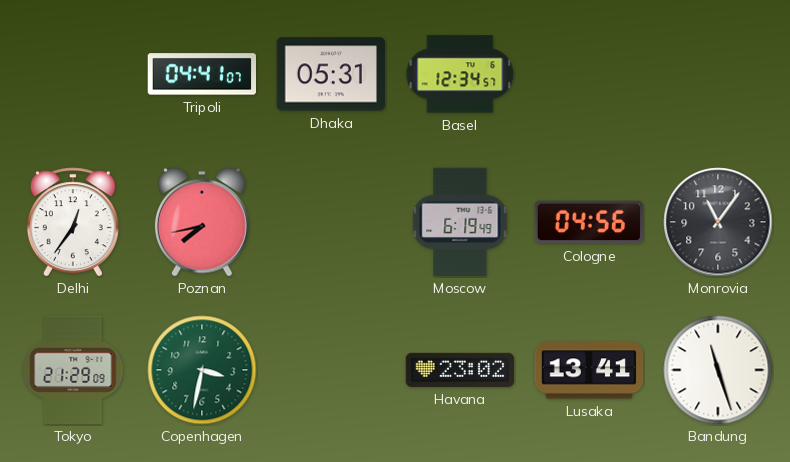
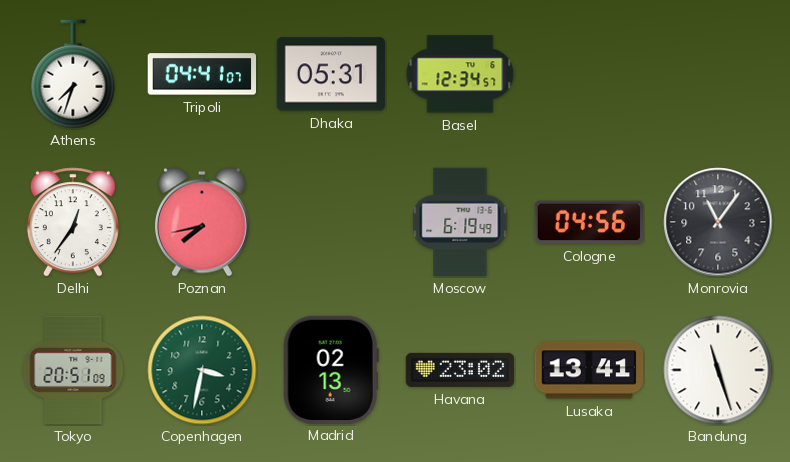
Athens: none -> 7:33 (73, 74)
Tokyo: 21:29 -> 20:51 (73, 370)
Madrid: none -> 02:13 (331, 369)
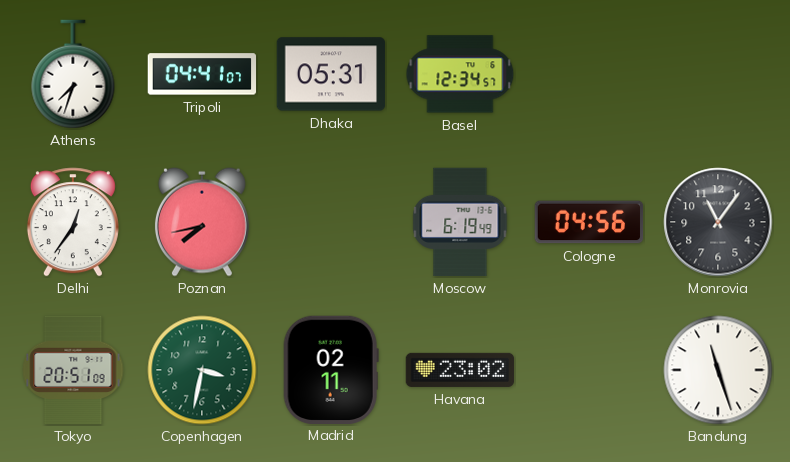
Madrid: 02:13 -> 02:11 (331, 369)
Lusaka: 13:41 -> none (589, 370)
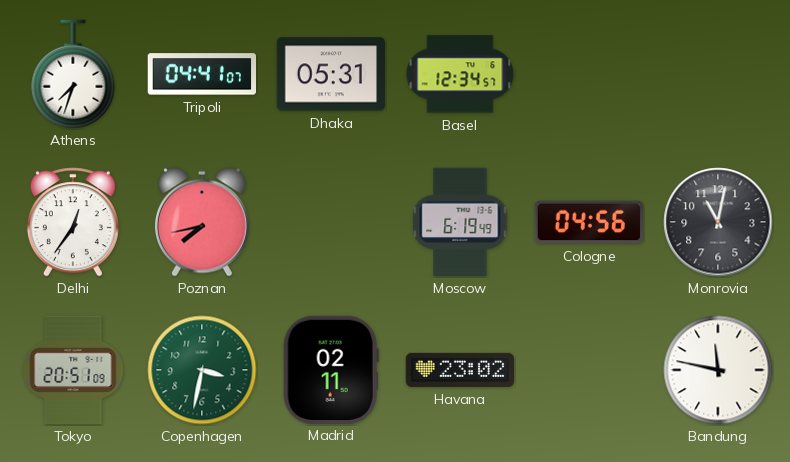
Monrovia: 11:06 -> 11:02 (718, 222)
Bandung: 11:27 -> 11:47 (718, 370)
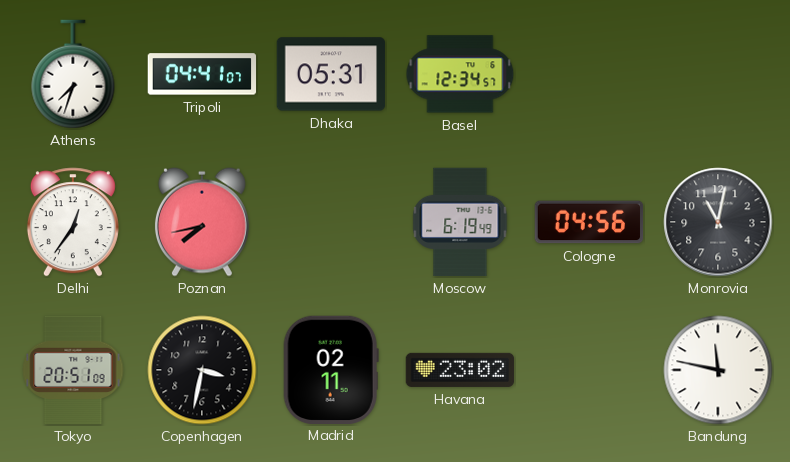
Copenhagen dial: green -> black (202, 370)
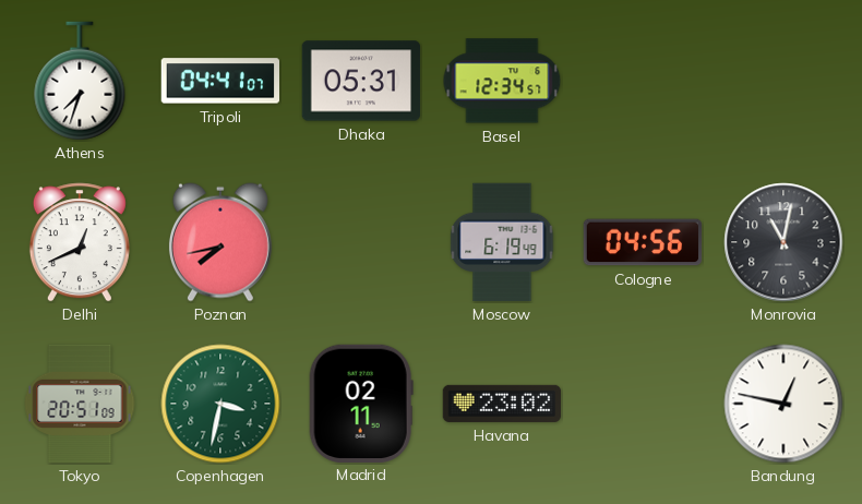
Delhi: 12:36 -> 12:41 (80, 242)
Copenhagen dial: black -> green (220, 404)
Bandung: 11:47 -> 12:47 (783, 404)
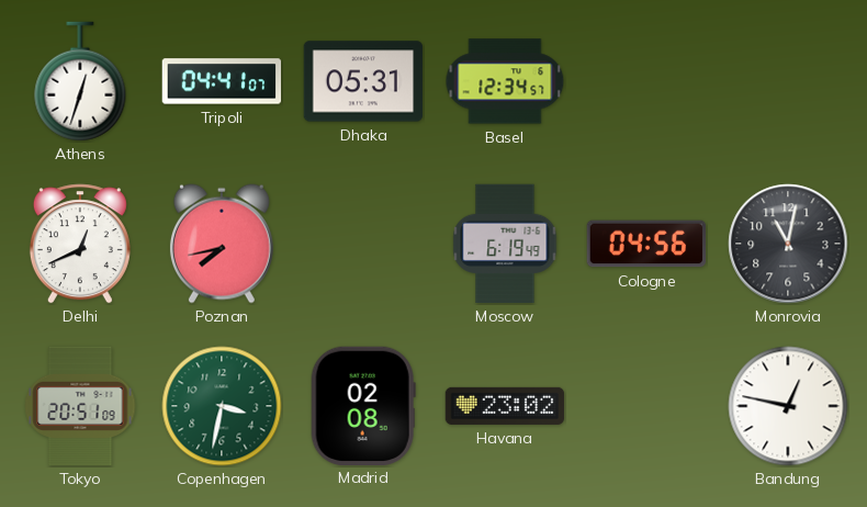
Athens: 7:33 -> 12:33 (80, 81)
Madrid: 02:11 -> 02:08 (363, 405)
